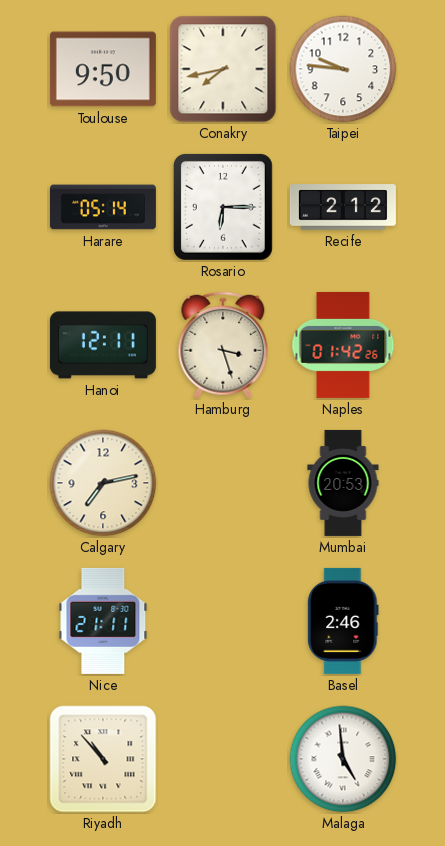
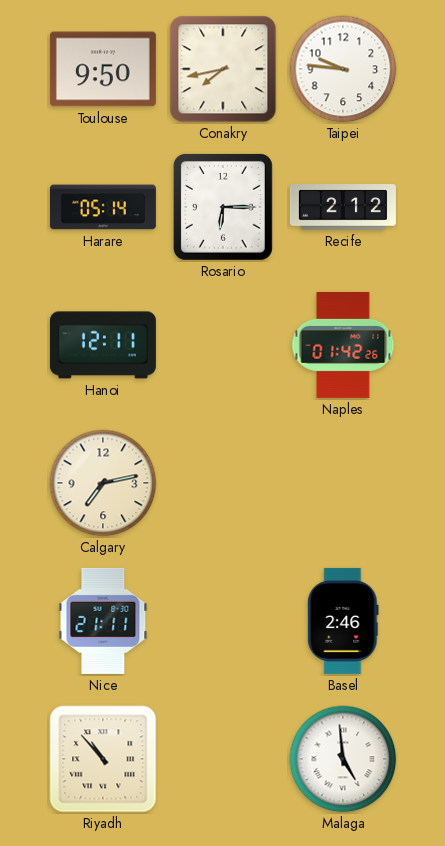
Hamburg: 3:27 -> none (223, 345)
Mumbai: 20:53 -> none (343, 483)
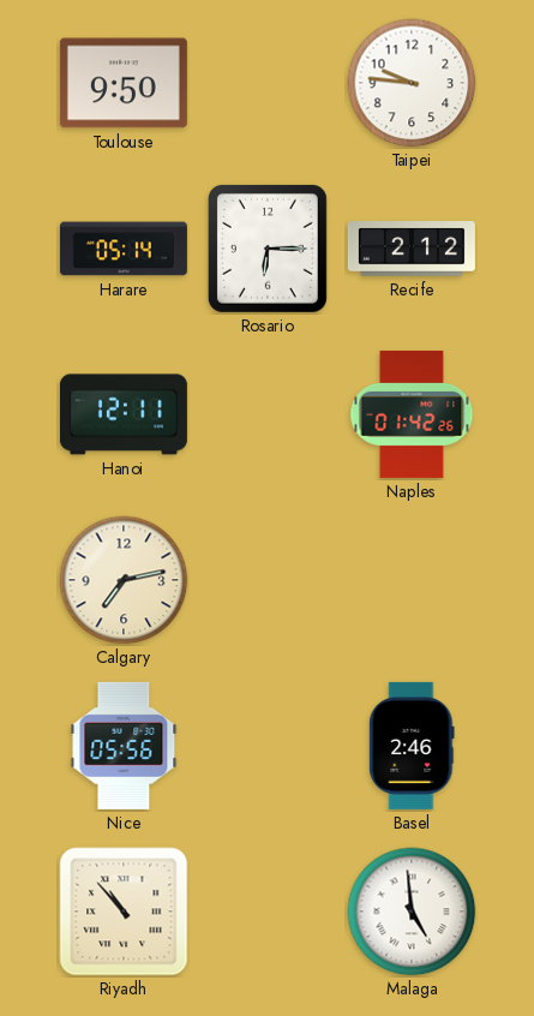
Conakry: 7:43 -> none (223, 69)
Nice: 21:11 -> 05:56 (124, 746)
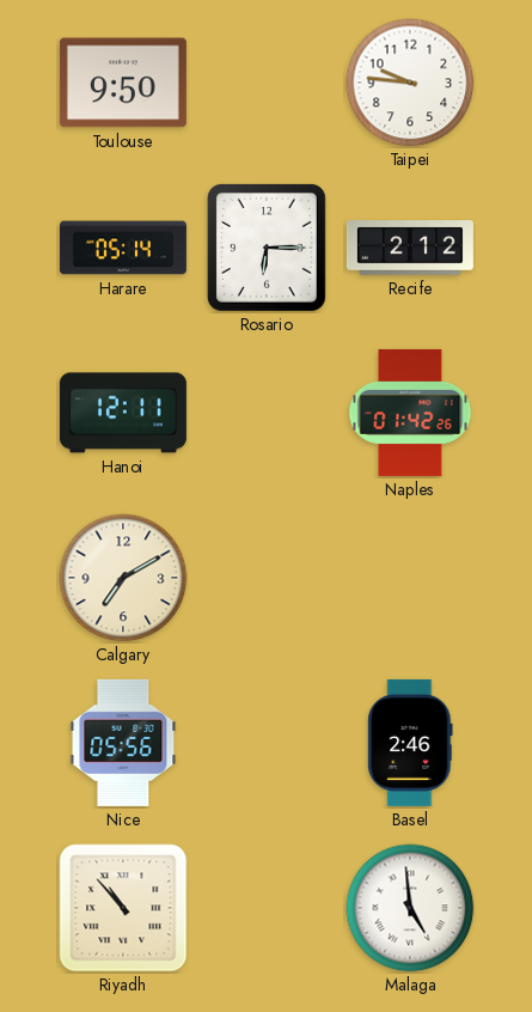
Calgary: 7:13 -> 7:10 (123, 578)
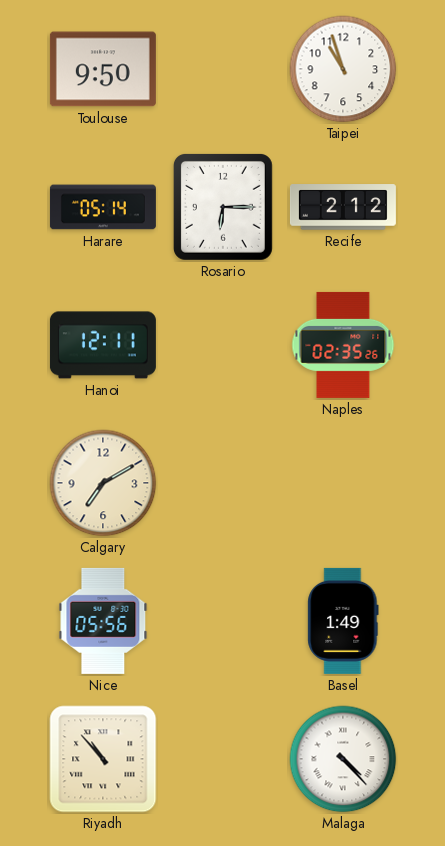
Taipei: 9:46 -> 10:57 (343, 69)
Naples: 01:42 -> 02:35 (343, 345)
Basel: 2:46 -> 1:49 (343, 621)
Malaga: 4:59 -> 4:23 (343, 759)
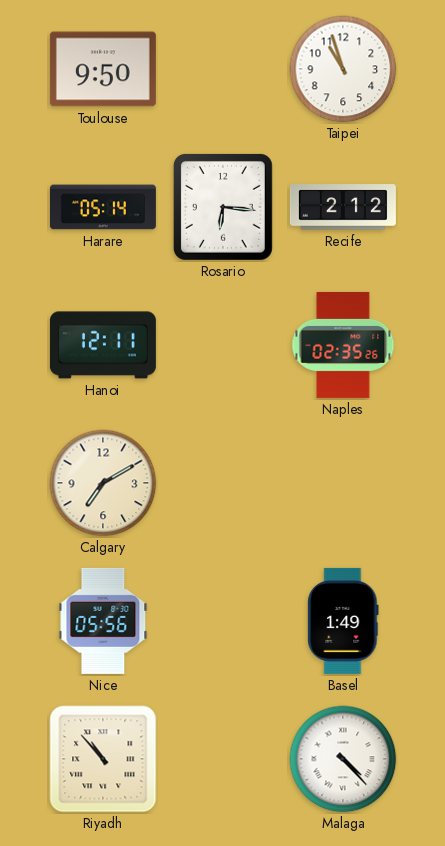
Rosario: 6:15 -> 6:16 (223, 207)
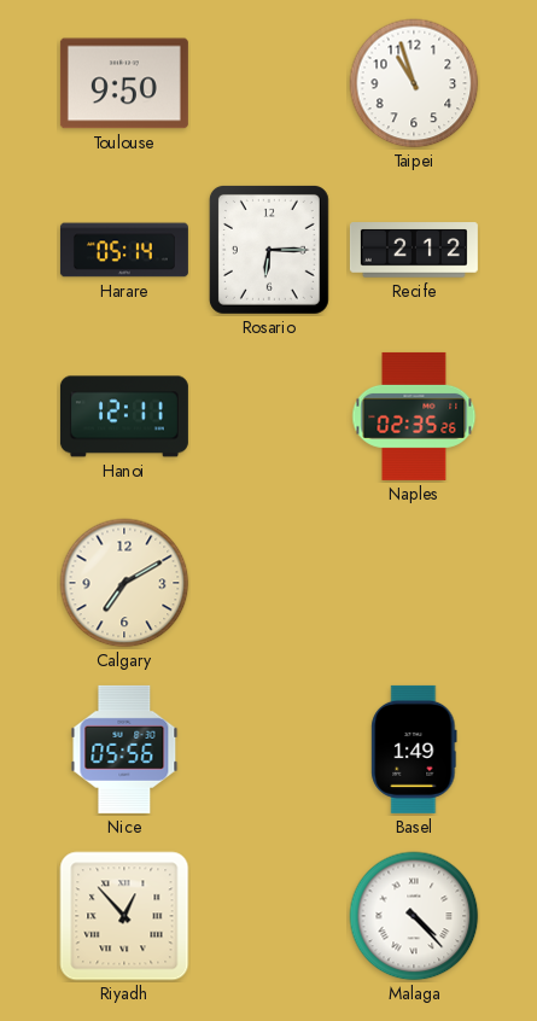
Rosario: 6:16 -> 6:15 (269, 250)
Riyadh: 10:53 -> 12:53 (124, 916)
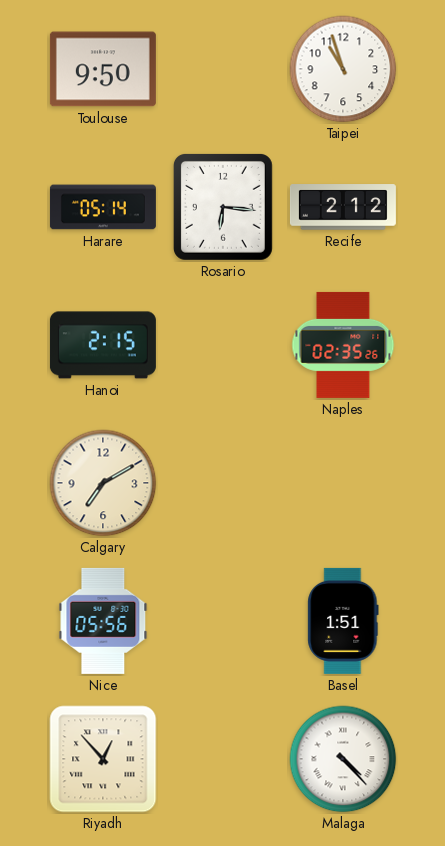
Rosario: 6:15 -> 6:16 (223, 207)
Hanoi: 12:11 -> 2:15 (103, 345)
Basel: 1:49 -> 1:51 (343, 621)
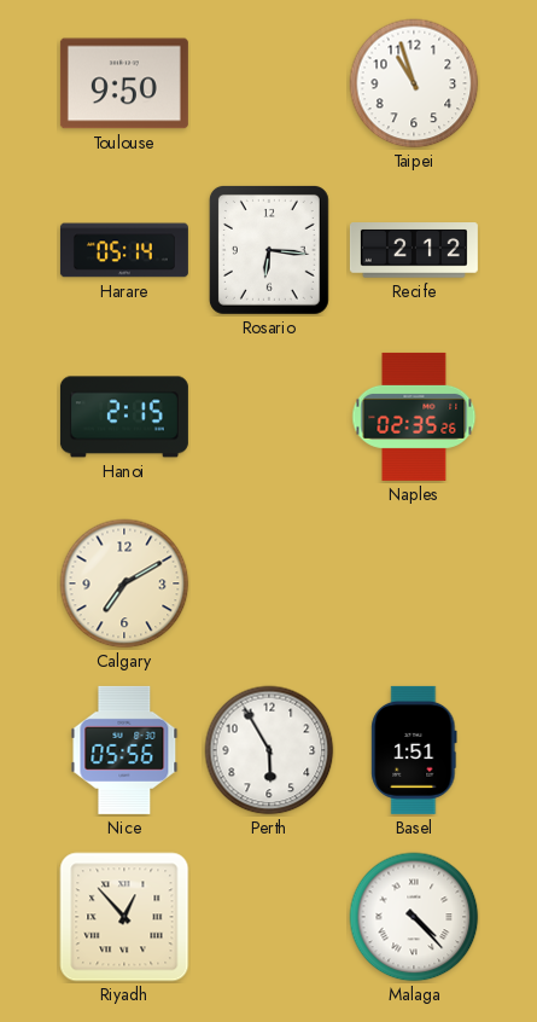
Perth: none -> 5:55 (269, 750)
